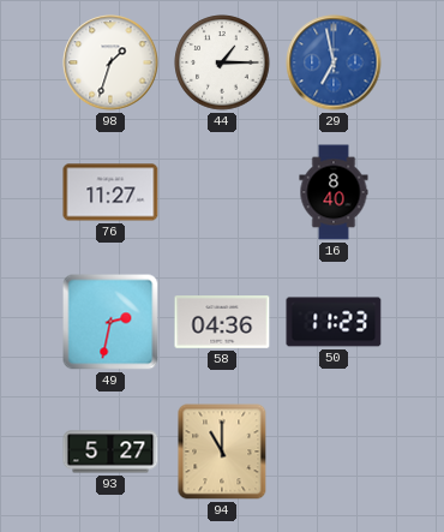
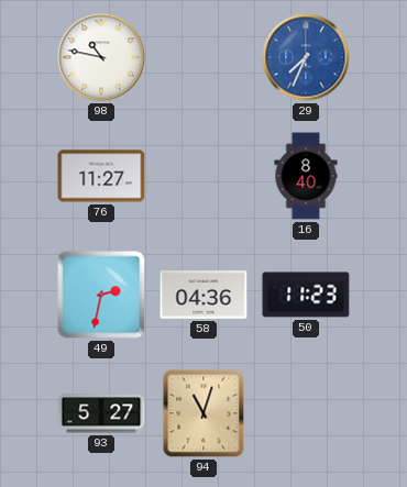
98: 1:33 -> 10:47 (101, 57)
44: 1:15 -> none (222, 62)
29: 6:58 -> 7:34 (306, 57)
94: 11:00 -> 11:03 (204, 413)
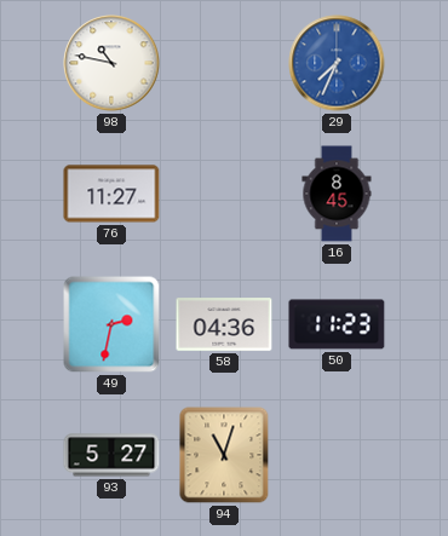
16: 8:40 -> 8:45 (337, 194)
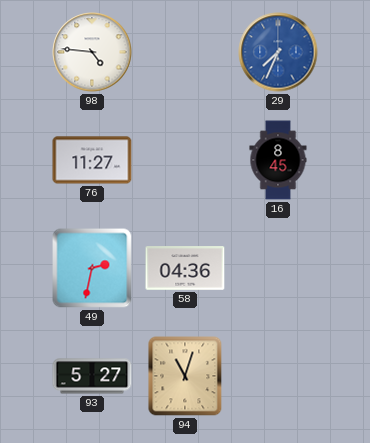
98: 10:47 -> 4:46 (92, 52)
50: 11:23 -> none (337, 324)
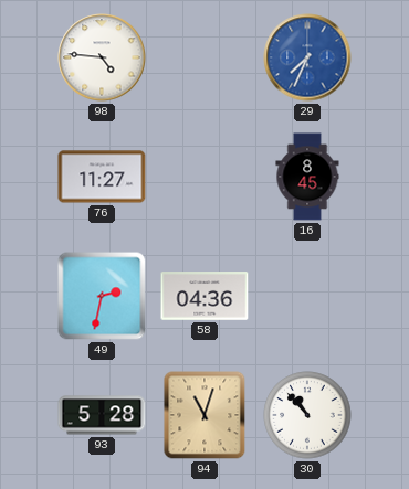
93: 5:27 -> 5:28 (102, 415)
30: none -> 10:53 (307, 415)
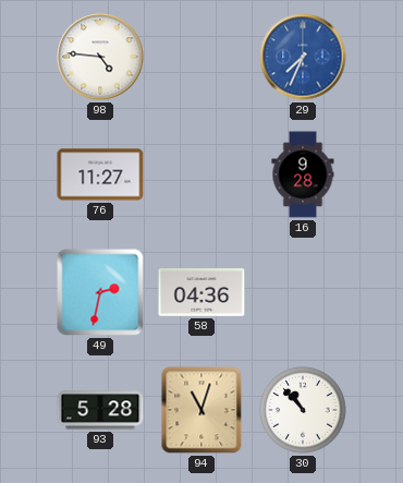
16: 8:45 -> 9:28 (303, 174)
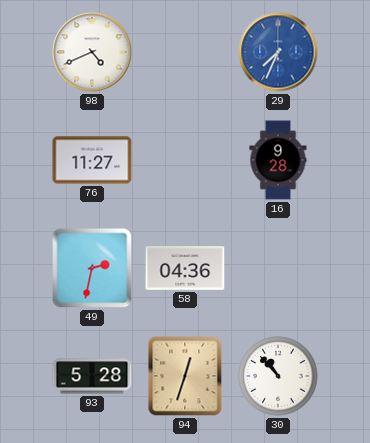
98: 4:46 -> 4:41 (92, 52)
94: 11:03 -> 12:33 (185, 376)
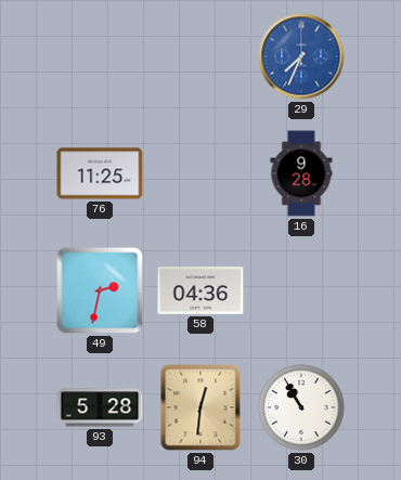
98: 4:41 -> none (92, 52)
76: 11:27 -> 11:25 (100, 173)
94: 12:33 -> 12:31 (200, 407)
30: 10:53 -> 10:55 (301, 407)
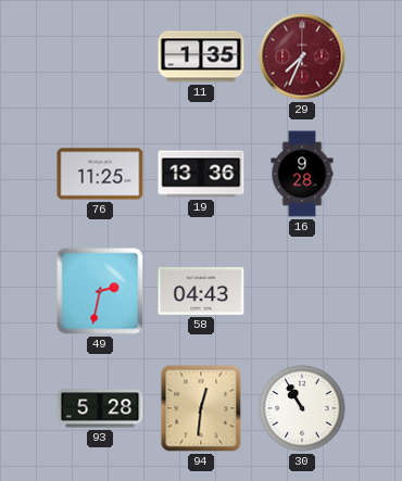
11: none -> 1:35 (201, 56)
29 dial: blue -> burgundy (302, 56)
19: none -> 13:36 (201, 174)
58: 04:36 -> 04:43 (201, 291)
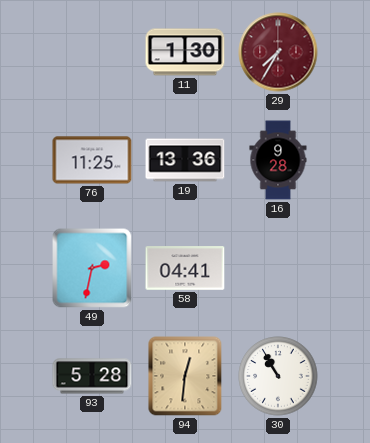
11: 1:35 -> 1:30 (185, 52)
29: 7:34 -> 7:35 (278, 52)
58: 04:43 -> 04:41 (185, 268)
